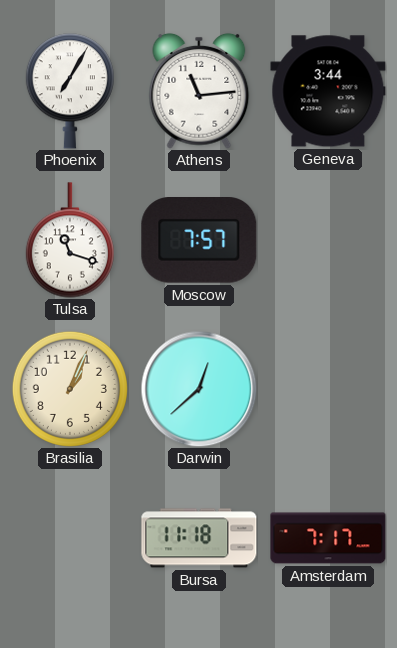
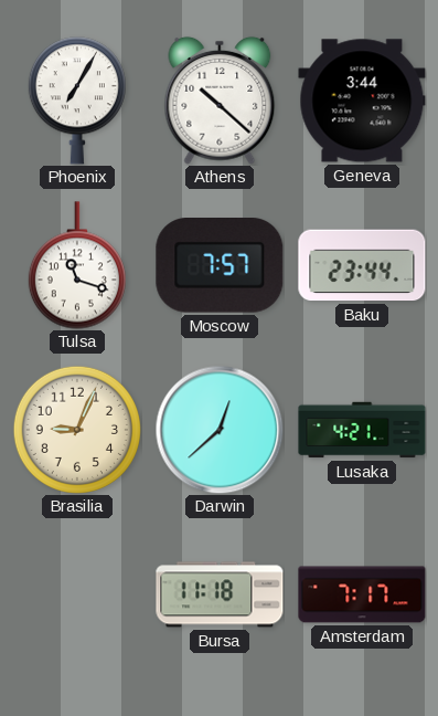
Athens: 11:14 -> 10:22 (220, 101)
Baku: none -> 23:44 (362, 265)
Brasilia: 1:04 -> 9:04 (77, 430)
Lusaka: none -> 4:21 (362, 430)
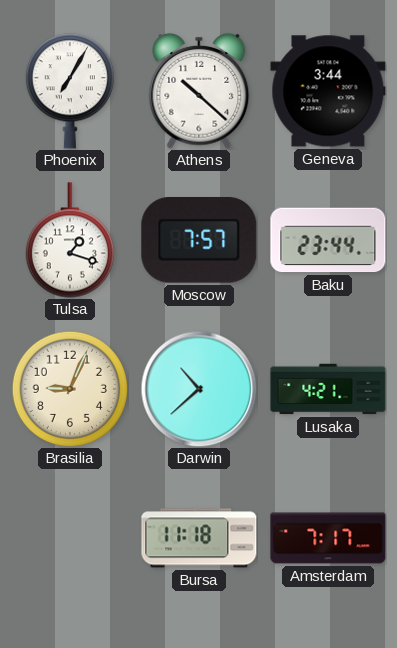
Tulsa: 11:18 -> 1:18 (70, 240)
Darwin: 12:38 -> 10:38 (199, 389)
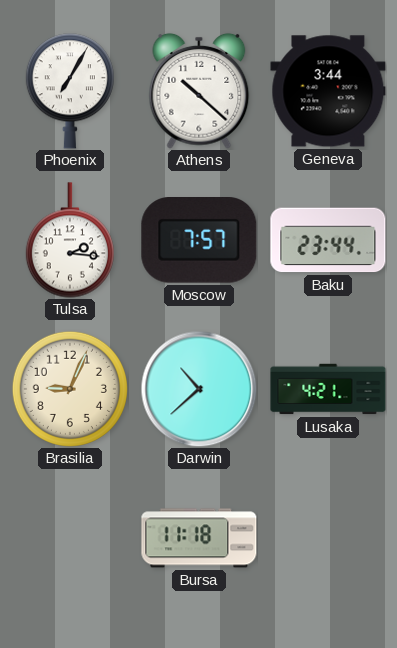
Tulsa: 1:18 -> 2:16 (70, 240)
Amsterdam: 7:17 -> none (328, 538)
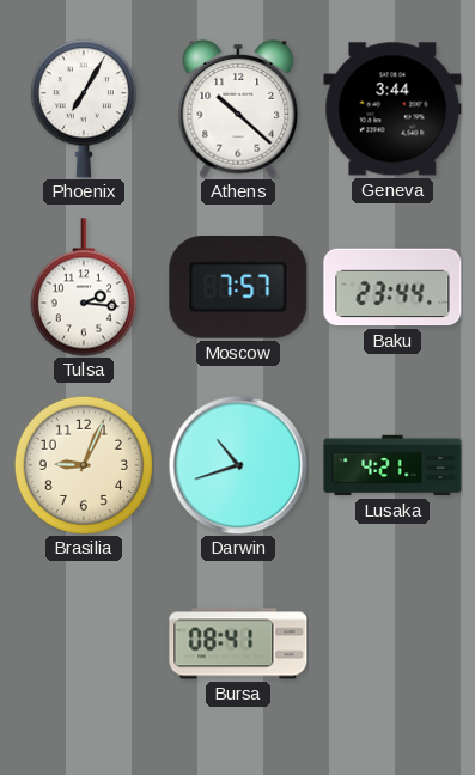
Darwin: 10:38 -> 10:42 (238, 465)
Bursa: 11:18 -> 08:41 (238, 643)
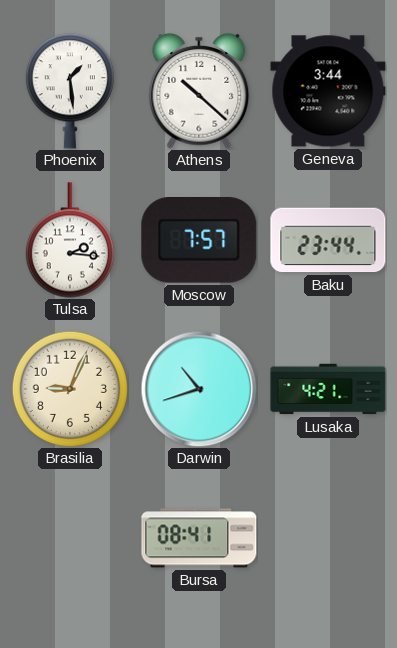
Phoenix: 7:05 -> 1:29 (70, 91)
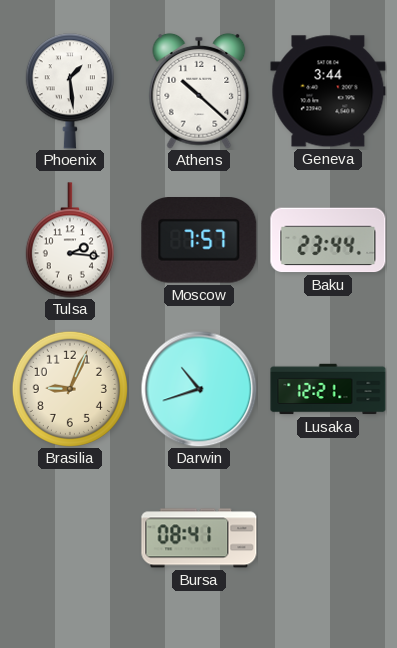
Lusaka: 4:21 -> 12:21 (328, 389)
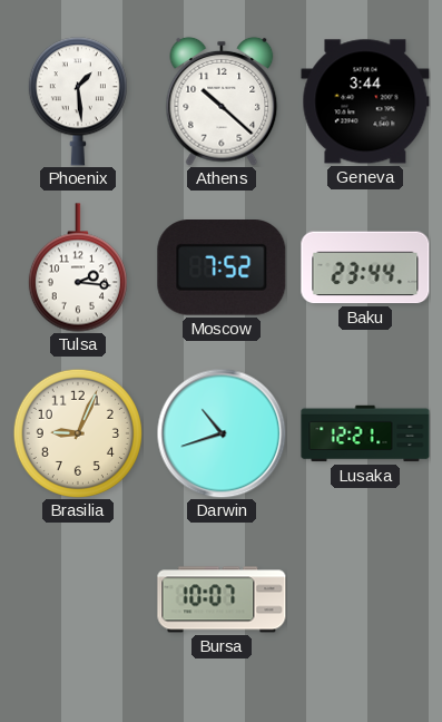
Moscow: 7:57 -> 7:52 (222, 267)
Bursa: 08:41 -> 10:07 (222, 599)
